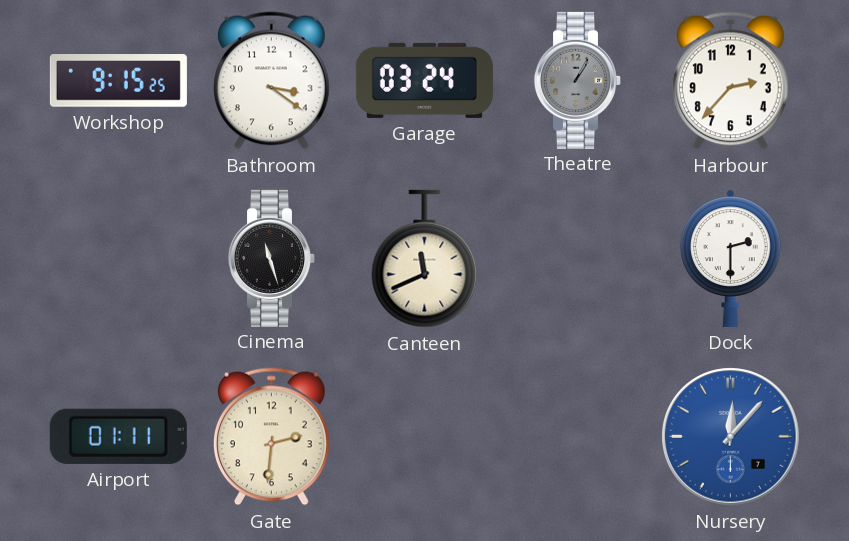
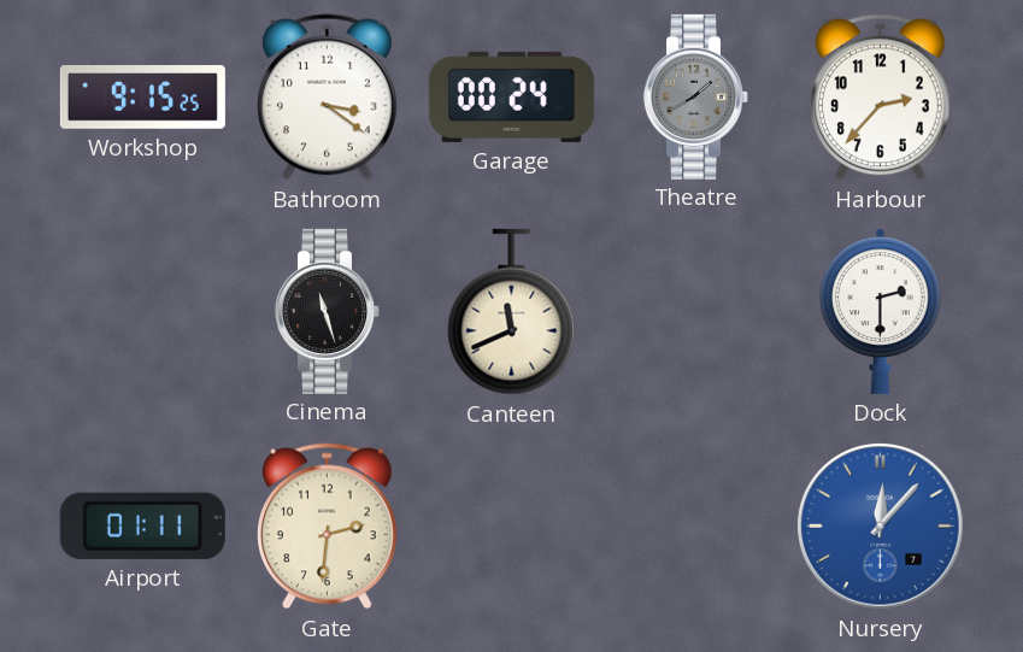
Garage: 03:24 -> 00:24 (511, 96)
Theatre: 1:05 -> 1:40 (695, 96)
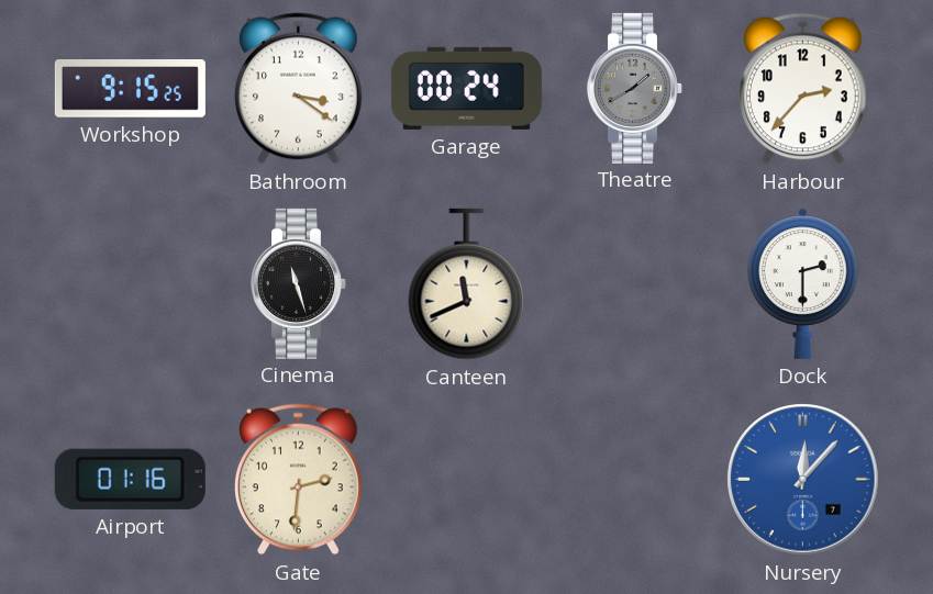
Airport: 01:11 -> 01:16 (130, 479)
